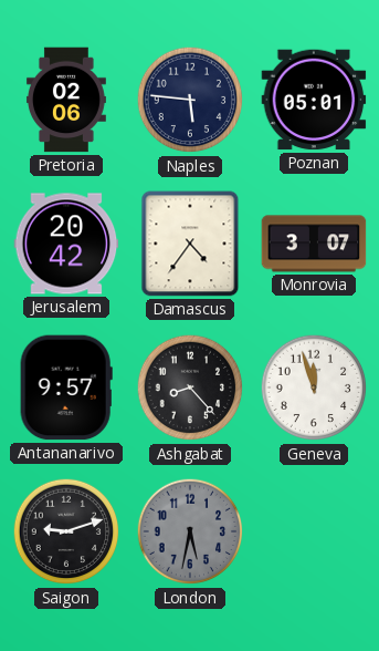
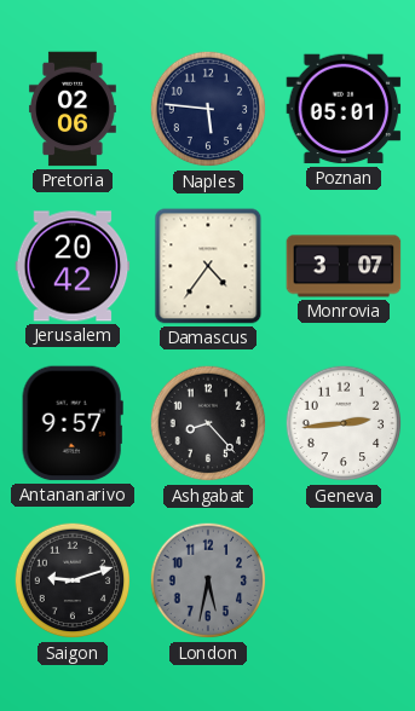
Geneva: 11:57 -> 2:44 (344, 423)
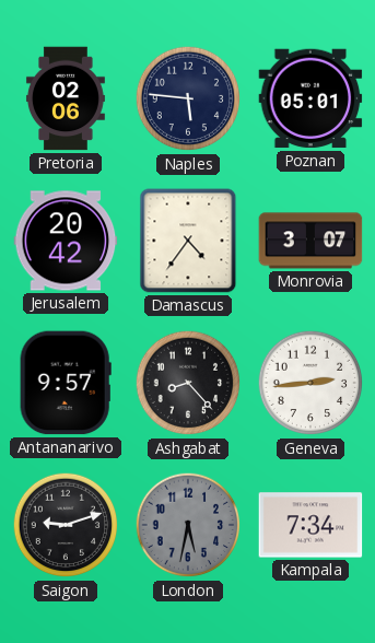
Kampala: none -> 7:34 (310, 525)
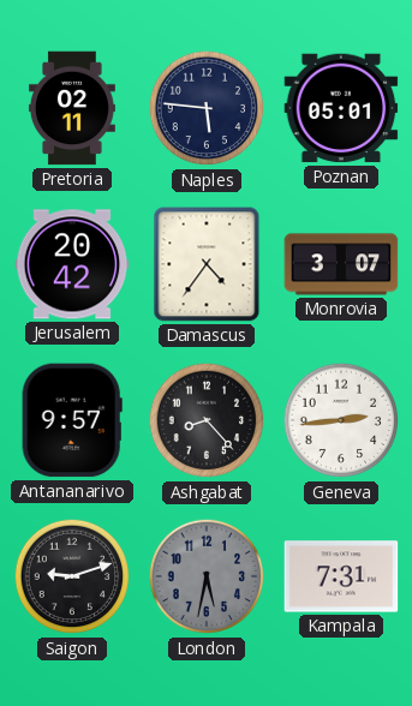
Pretoria: 02:06 -> 02:11 (72, 108)
Kampala: 7:34 -> 7:31 (341, 576)
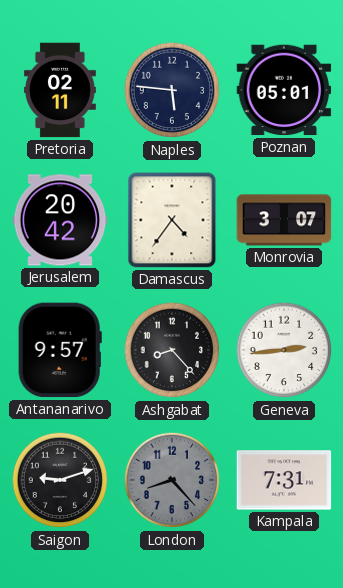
London: 5:32 -> 8:23 (172, 480)
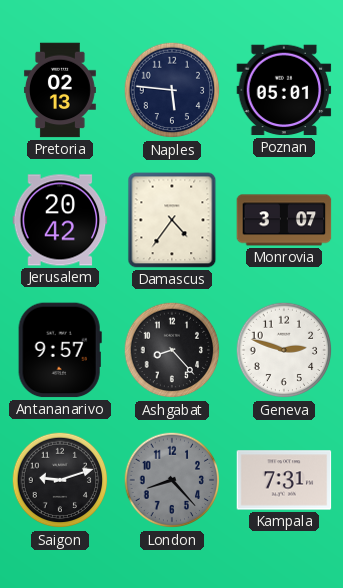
Pretoria: 02:11 -> 02:13 (60, 90)
Geneva: 2:44 -> 2:48 (284, 350)
